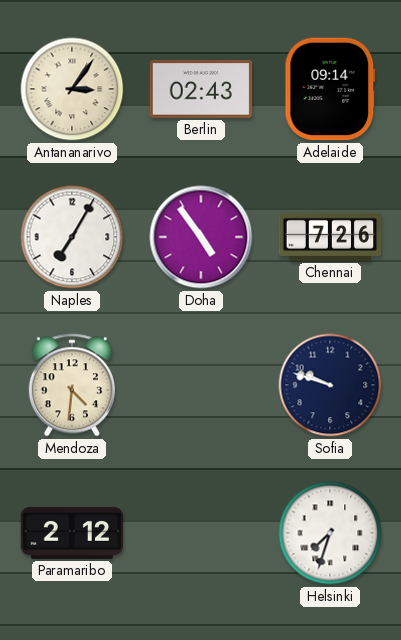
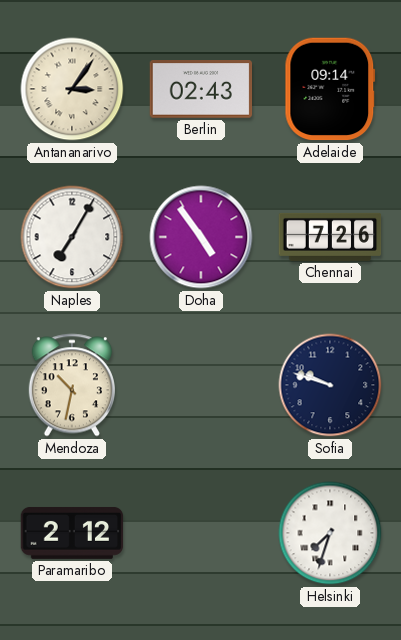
Mendoza: 4:31 -> 10:32 (72, 385)
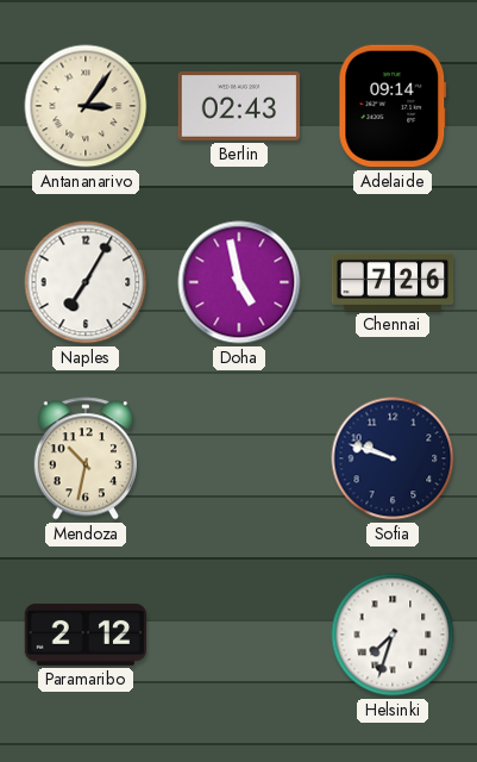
Doha: 4:54 -> 4:58 (239, 282)
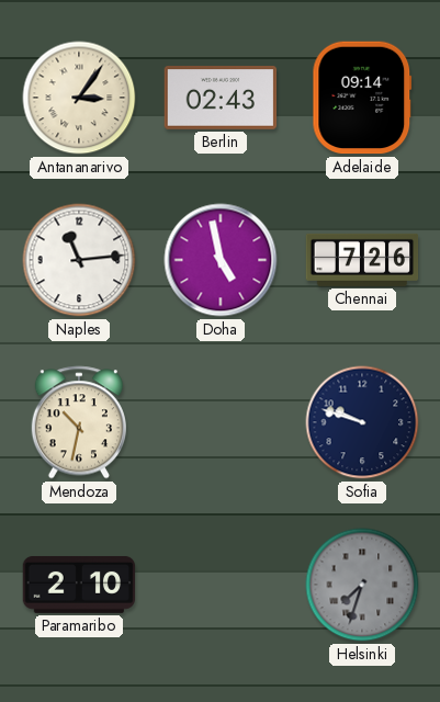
Naples: 7:05 -> 11:14 (79, 260)
Paramaribo: 2:12 -> 2:10 (79, 585)
Helsinki dial: white -> grey (362, 585)
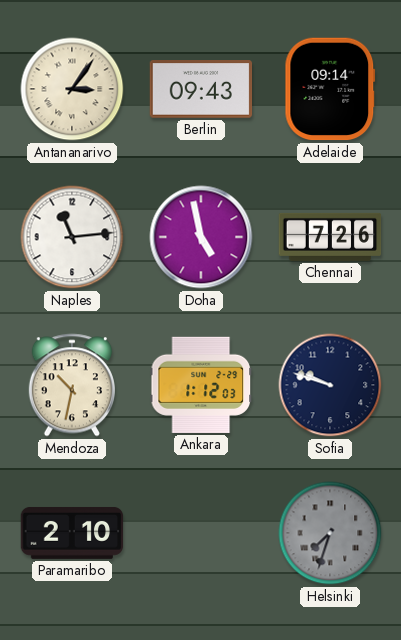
Berlin: 02:43 -> 09:43 (201, 90)
Ankara: none -> 1:12 (201, 385)
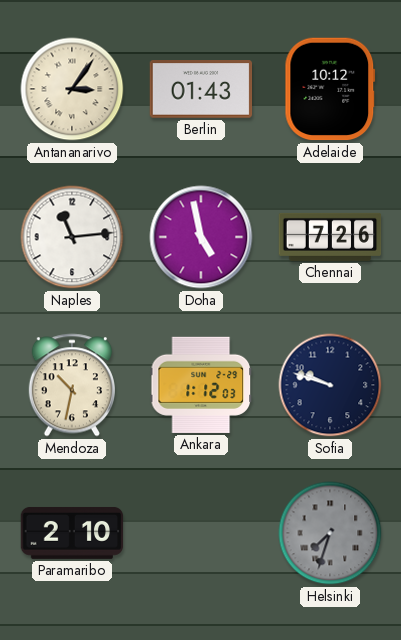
Berlin: 09:43 -> 01:43 (201, 90)
Adelaide: 09:14 -> 10:12 (330, 89)
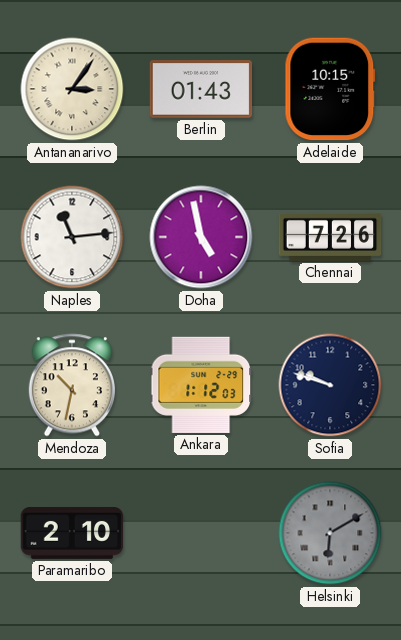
Adelaide: 10:12 -> 10:15 (330, 89)
Helsinki: 7:33 -> 6:10 (330, 533)
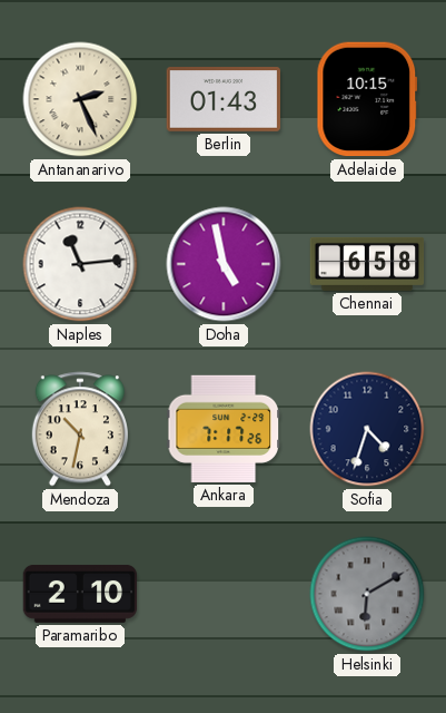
Antananarivo: 3:06 -> 2:26 (80, 99)
Chennai: 7:26 -> 6:58 (367, 264)
Ankara: 1:12 -> 7:17 (224, 429)
Sofia: 9:48 -> 4:33 (367, 429)
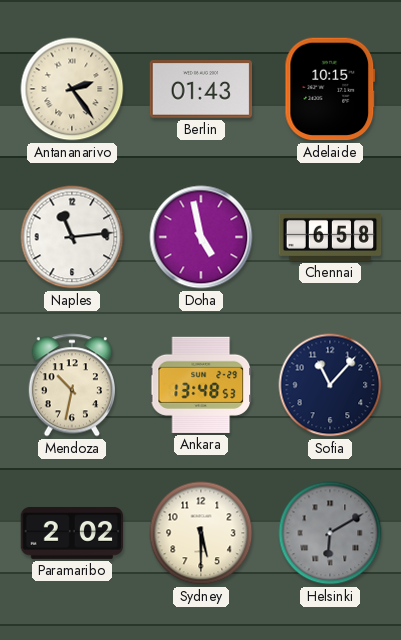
Antananarivo: 2:26 -> 2:24 (72, 89)
Ankara: 7:17 -> 13:48 (201, 385)
Sofia: 4:33 -> 11:07 (330, 385)
Paramaribo: 2:10 -> 2:02 (72, 533)
Sydney: none -> 5:30 (201, 533)
